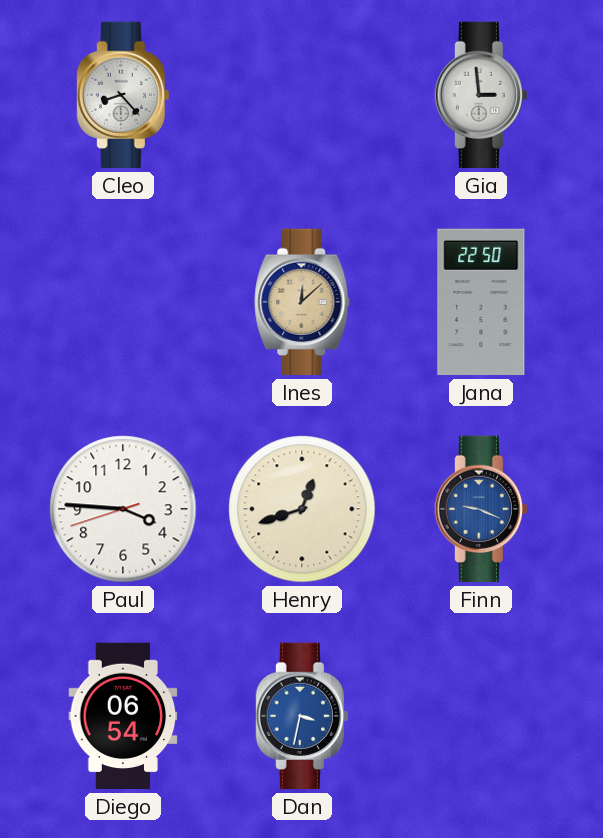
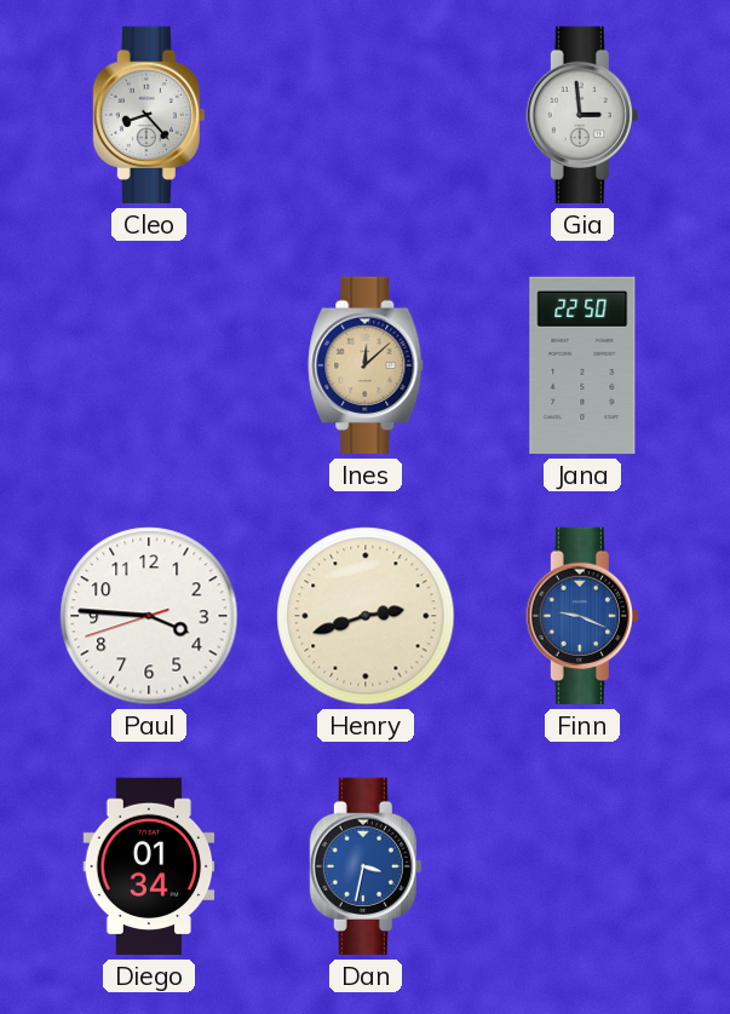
Henry: 12:42 -> 2:42 (366, 616)
Diego: 06:54 -> 01:34 (149, 866)
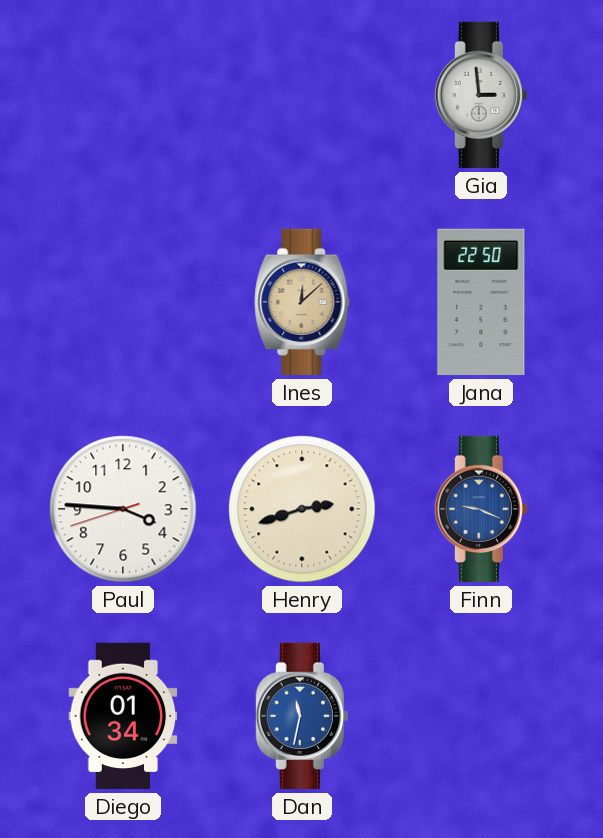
Cleo: 8:23 -> none (149, 115)
Dan: 3:32 -> 11:32 (302, 716)
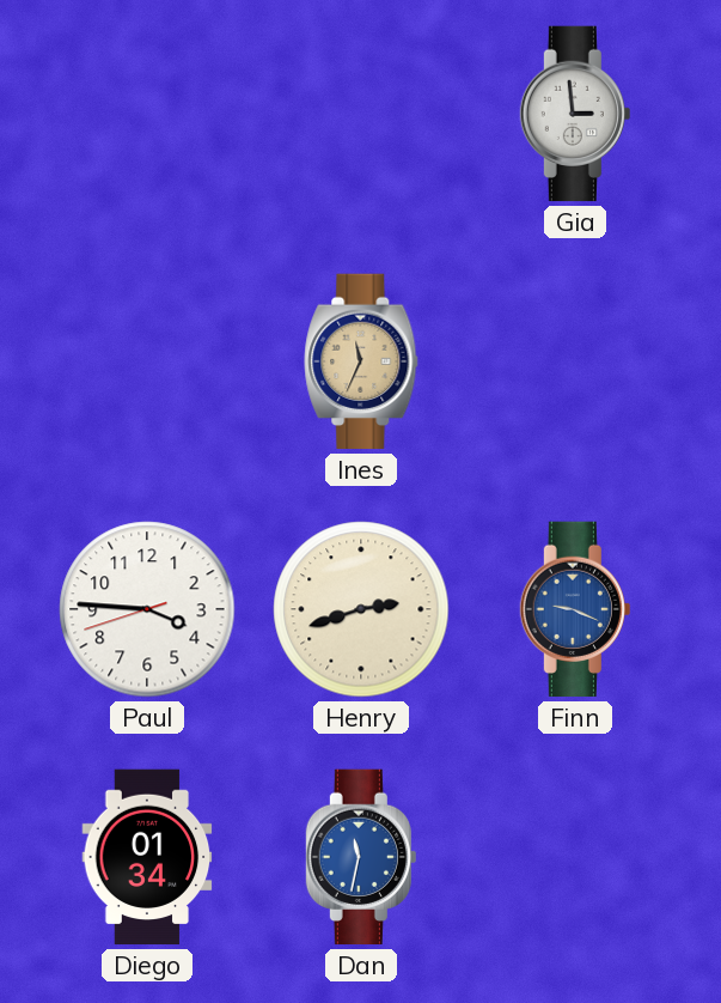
Ines: 12:08 -> 11:34 (361, 361)
Jana: 22:50 -> none (481, 302)
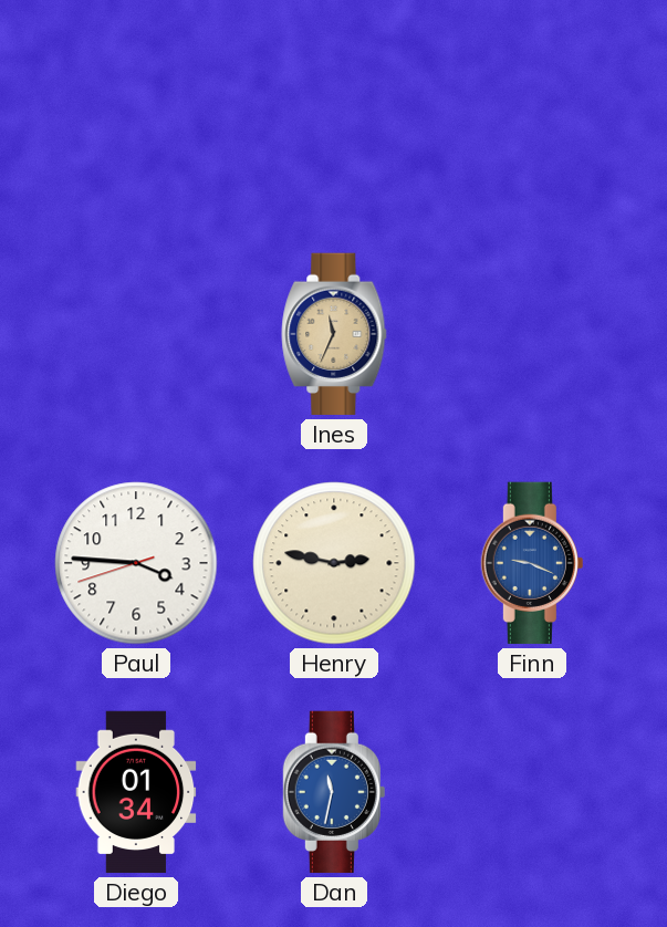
Gia: 2:59 -> none (575, 114)
Henry: 2:42 -> 2:47 (334, 563)
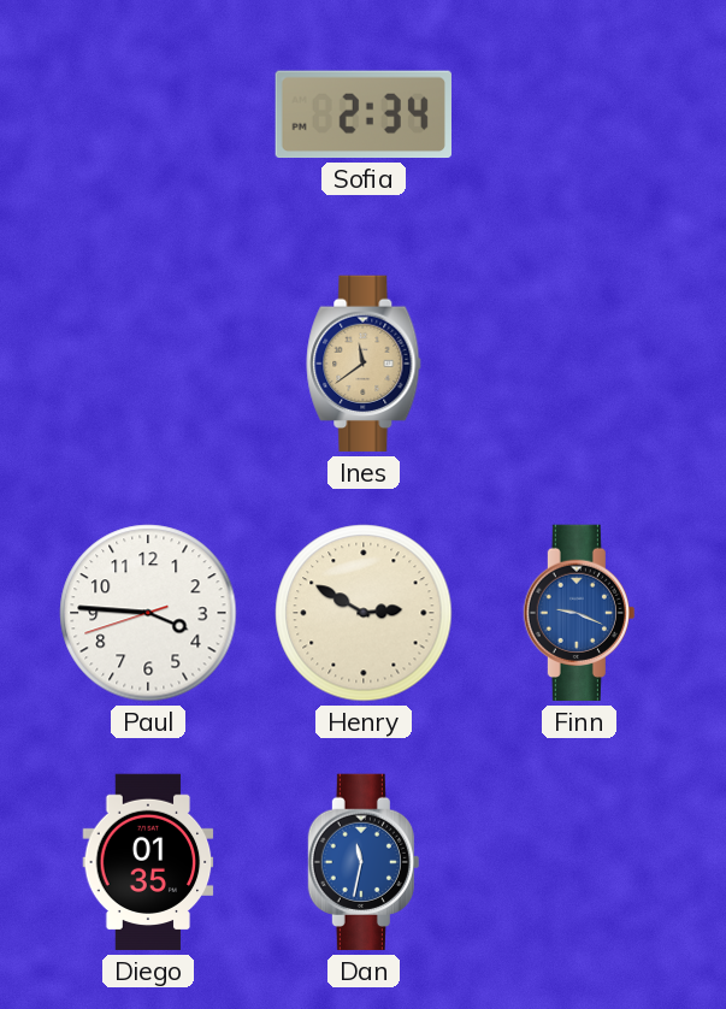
Sofia: none -> 2:34 (364, 114)
Ines: 11:34 -> 11:39 (364, 364)
Henry: 2:47 -> 2:50 (364, 613)
Diego: 01:34 -> 01:35 (148, 862)
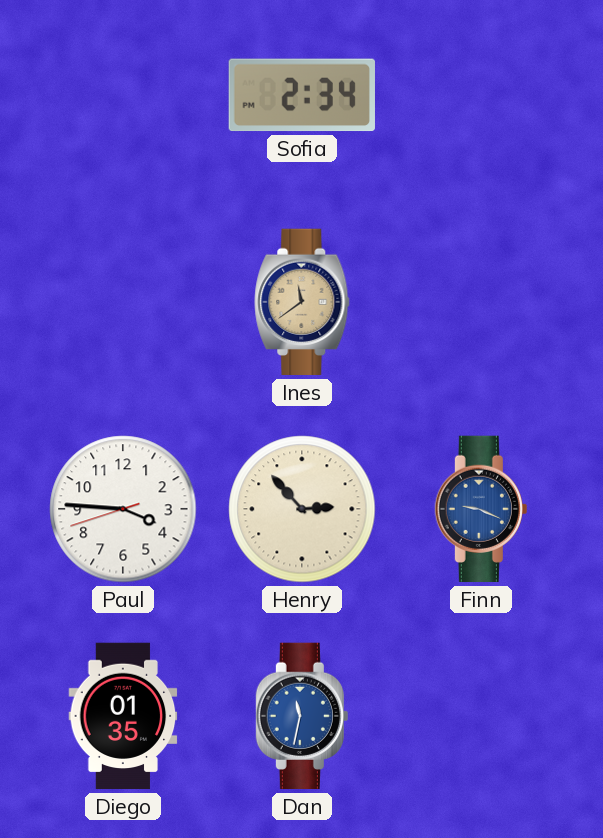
Henry: 2:50 -> 2:53 (302, 509)
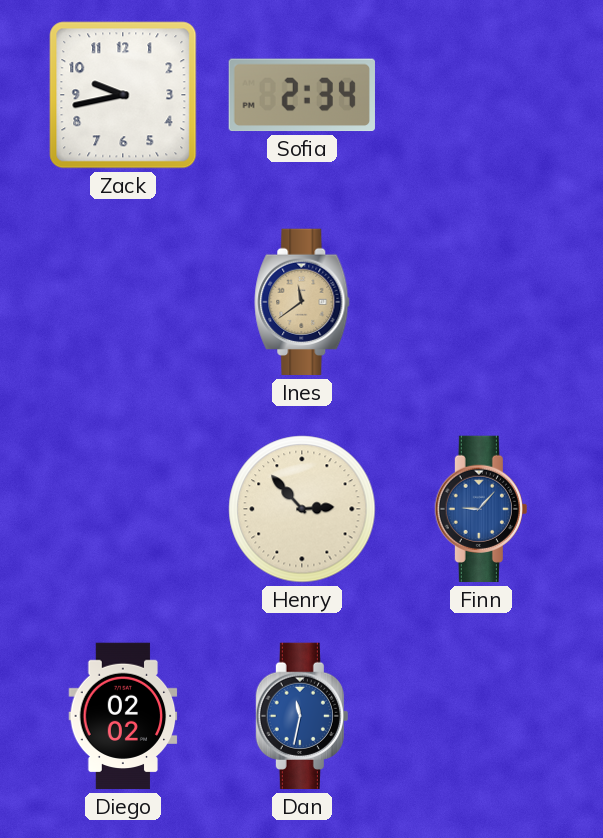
Zack: none -> 9:43 (123, 95)
Paul: 3:45 -> none (123, 509)
Finn: 9:19 -> 9:07 (481, 509)
Diego: 01:35 -> 02:02 (123, 716)
